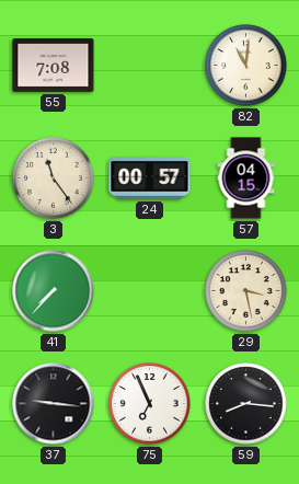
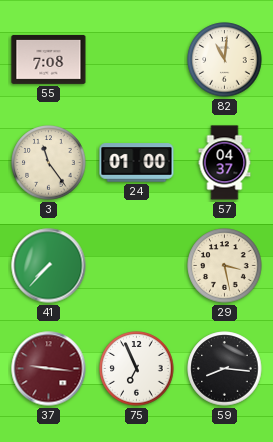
24: 00:57 -> 01:00 (137, 163)
57: 04:15 -> 04:37 (225, 163)
37 dial: black -> burgundy (49, 369)
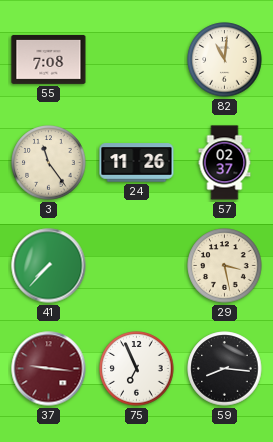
24: 01:00 -> 11:26 (137, 163)
57: 04:37 -> 02:37 (225, 163)
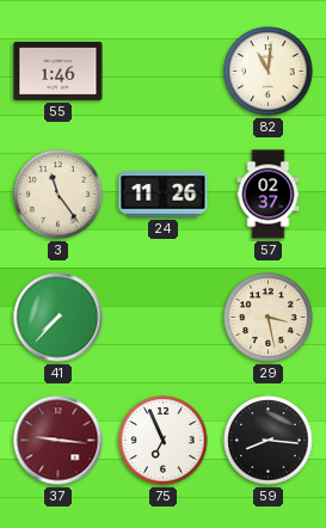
55: 7:08 -> 1:46 (59, 70)
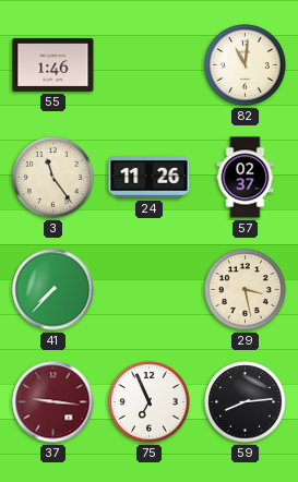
59: 8:16 -> 8:14 (246, 402)
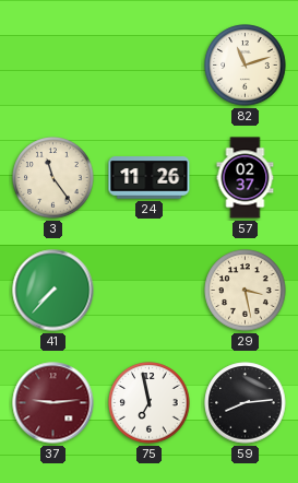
55: 1:46 -> none (53, 64)
82: 11:01 -> 11:12 (246, 66)
37: 9:16 -> 9:14 (53, 403)
75: 6:56 -> 6:58 (150, 403)
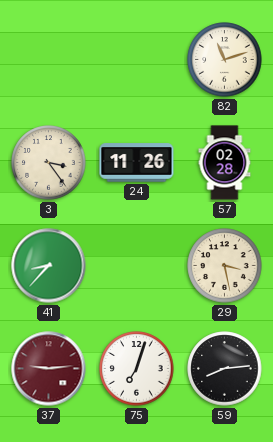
3: 11:24 -> 3:24 (49, 163)
57: 02:37 -> 02:28 (225, 163)
41: 7:37 -> 8:37 (49, 266)
75: 6:58 -> 7:03 (137, 369)
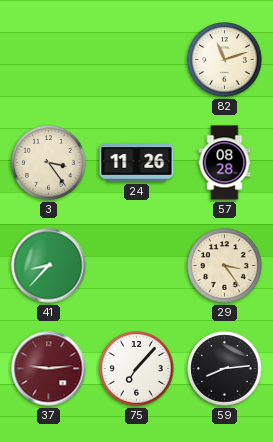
57: 02:28 -> 08:28 (225, 163)
29: 3:28 -> 3:24 (225, 266)
75: 7:03 -> 7:07 (137, 369)
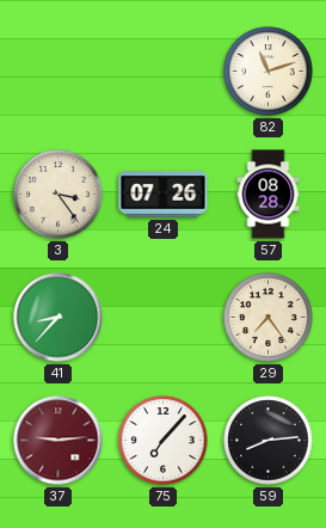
24: 11:26 -> 07:26 (164, 195)
29: 3:24 -> 7:24 (269, 318)
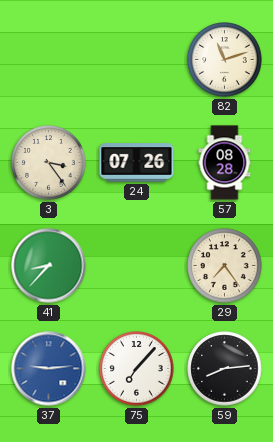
37 dial: burgundy -> blue (49, 369)
